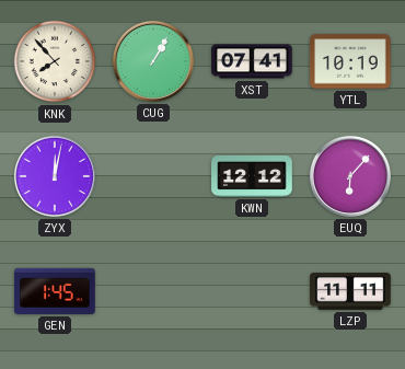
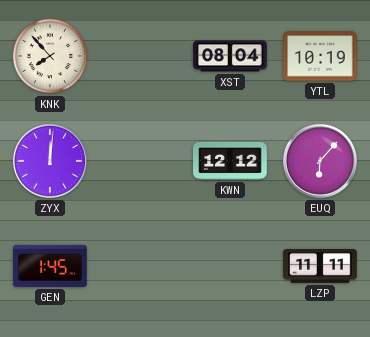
CUG: 1:05 -> none (153, 61)
XST: 07:41 -> 08:04 (230, 56)
ZYX: 12:02 -> 12:01 (50, 161)
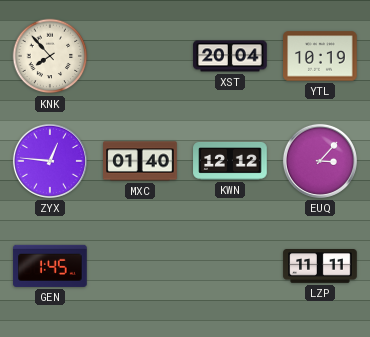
XST: 08:04 -> 20:04 (230, 56)
ZYX: 12:01 -> 12:46 (50, 161)
MXC: none -> 01:40 (140, 161)
EUQ: 6:07 -> 3:07 (320, 161)
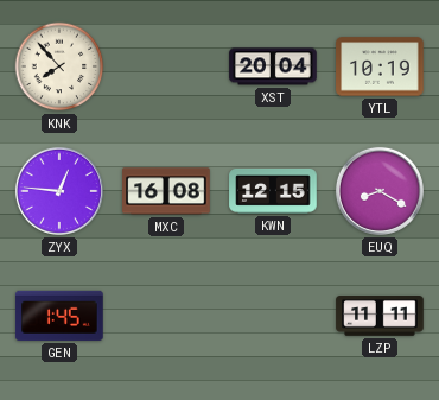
MXC: 01:40 -> 16:08 (166, 191)
KWN: 12:12 -> 12:15 (273, 191)
EUQ: 3:07 -> 8:20 (380, 191)
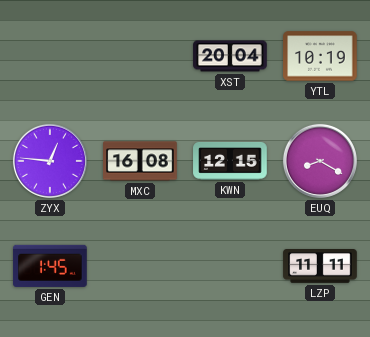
KNK: 7:53 -> none (59, 66)
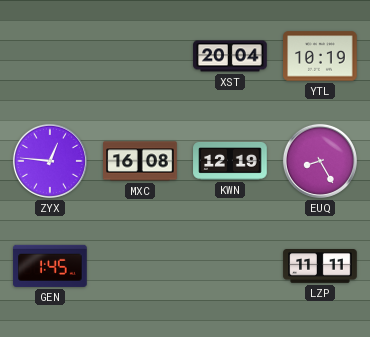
KWN: 12:15 -> 12:19 (230, 161)
EUQ: 8:20 -> 8:25 (320, 161)
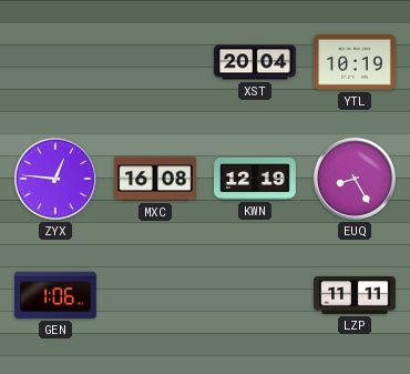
GEN: 1:45 -> 1:06 (55, 295)
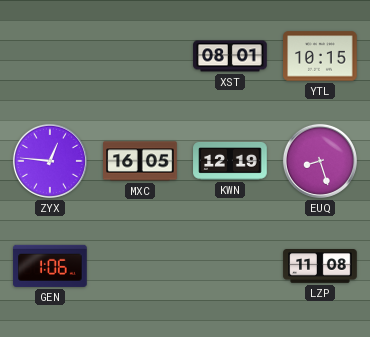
XST: 20:04 -> 08:01 (230, 56)
YTL: 10:19 -> 10:15 (320, 56)
MXC: 16:08 -> 16:05 (140, 161)
EUQ: 8:25 -> 8:27 (320, 161)
LZP: 11:11 -> 11:08 (320, 267)
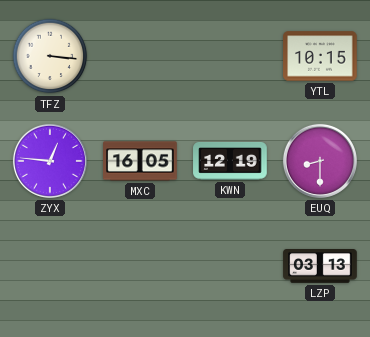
TFZ: none -> 3:16 (50, 56)
XST: 08:01 -> none (230, 56)
EUQ: 8:27 -> 8:30 (320, 161)
GEN: 1:06 -> none (50, 266)
LZP: 11:08 -> 03:13 (320, 267)
